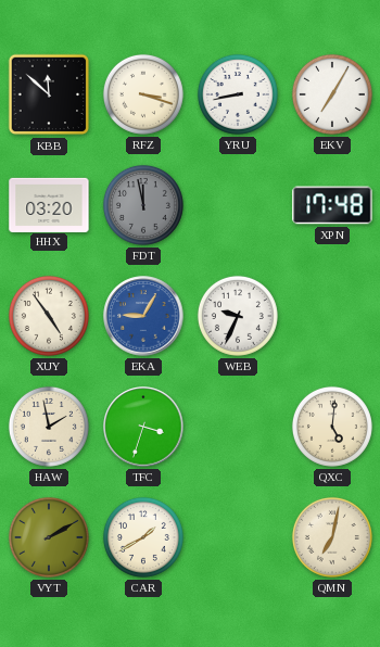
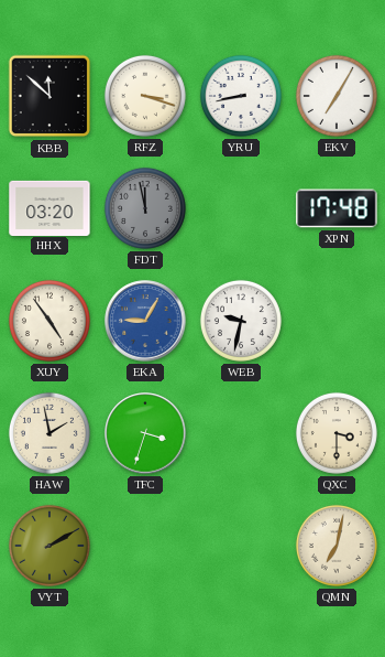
WEB: 9:34 -> 9:32 (241, 321)
QXC: 5:01 -> 3:30 (337, 433)
CAR: 1:40 -> none (143, 537)
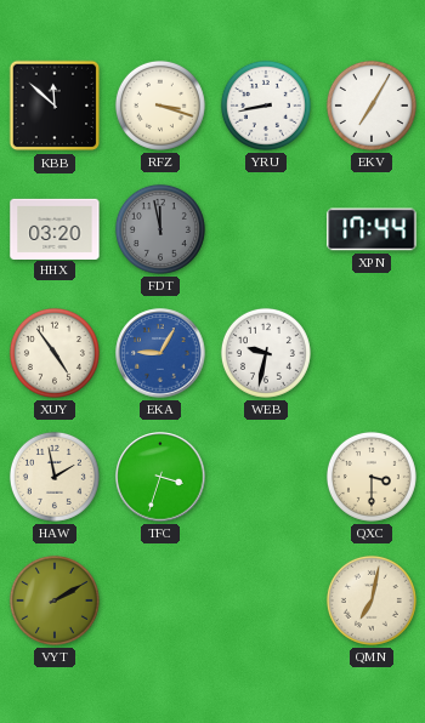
XPN: 17:48 -> 17:44 (372, 229)
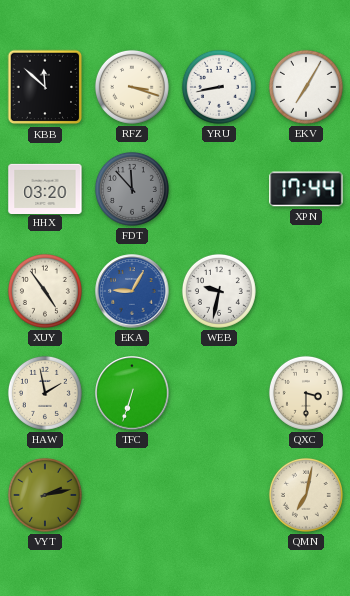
FDT: 11:58 -> 11:53 (132, 189)
TFC: 3:33 -> 6:33 (132, 393)
VYT: 2:10 -> 2:13 (45, 495)
